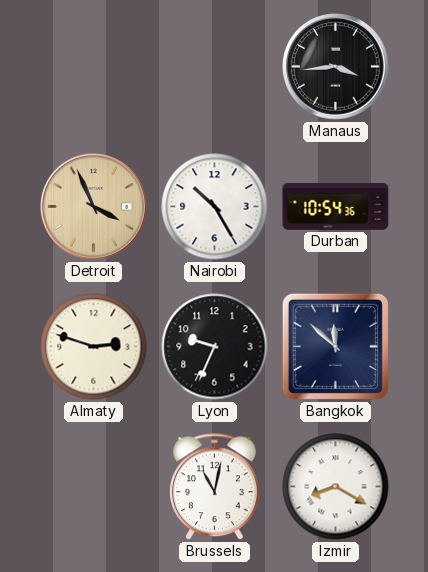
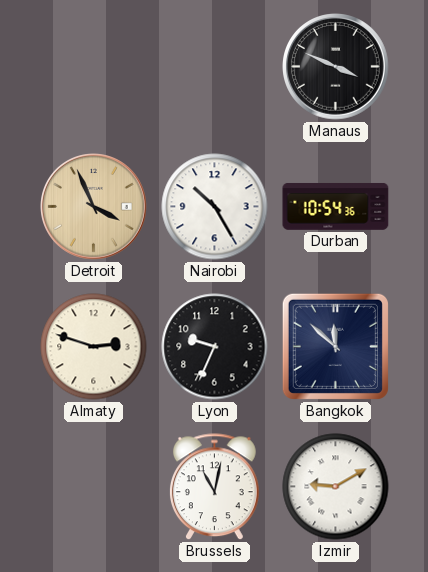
Manaus: 3:44 -> 3:49 (336, 67)
Izmir: 8:20 -> 9:10 (336, 487)
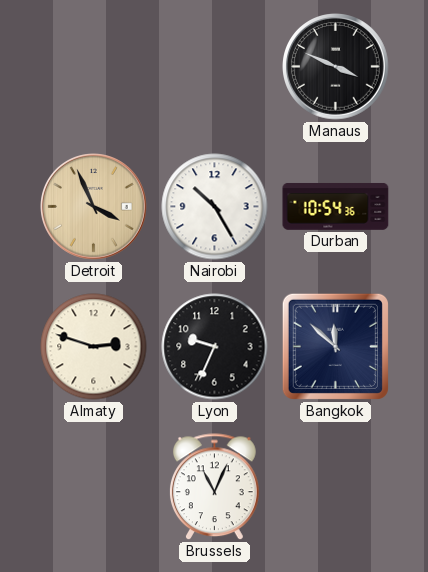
Brussels: 11:02 -> 11:04 (214, 487)
Izmir: 9:10 -> none (336, 487)
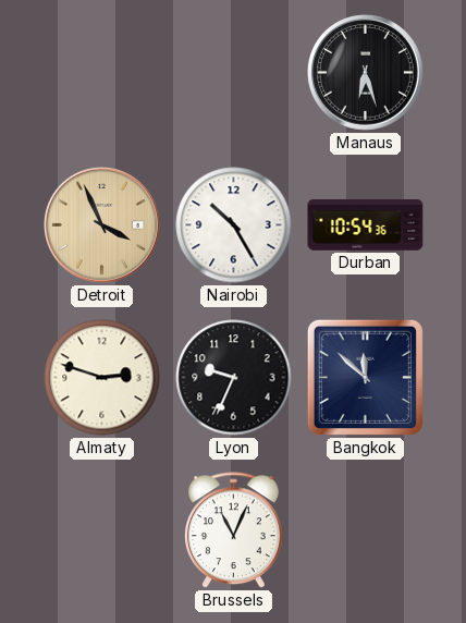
Manaus: 3:49 -> 6:27 (366, 73)
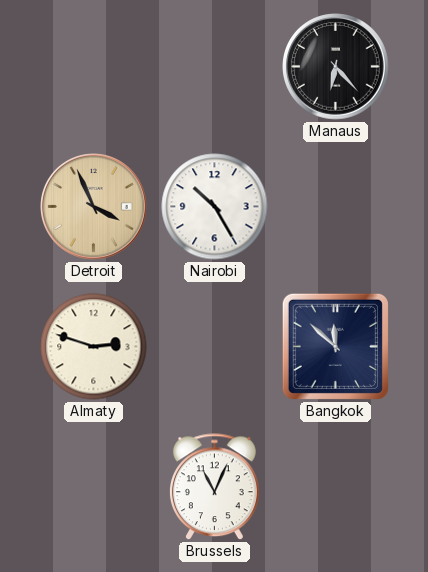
Manaus: 6:27 -> 6:23 (336, 67)
Durban: 10:54 -> none (366, 224)
Lyon: 9:34 -> none (234, 378)
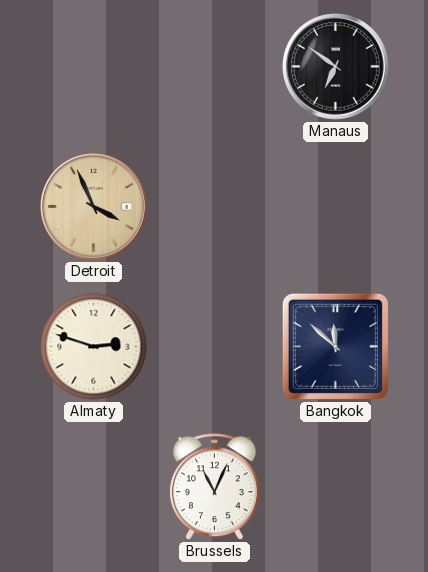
Manaus: 6:23 -> 6:51 (336, 67)
Nairobi: 10:25 -> none (215, 207)
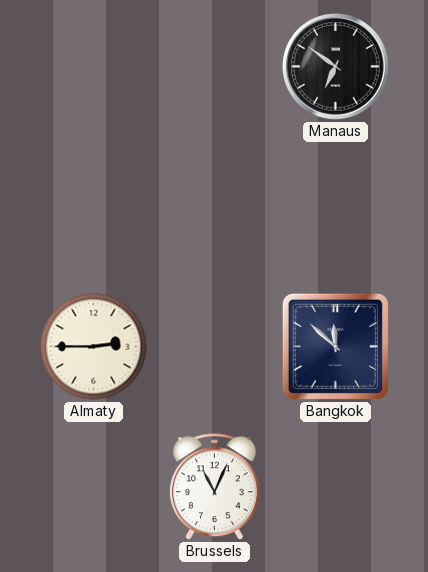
Detroit: 3:56 -> none (94, 207)
Almaty: 2:48 -> 2:45 (94, 347)
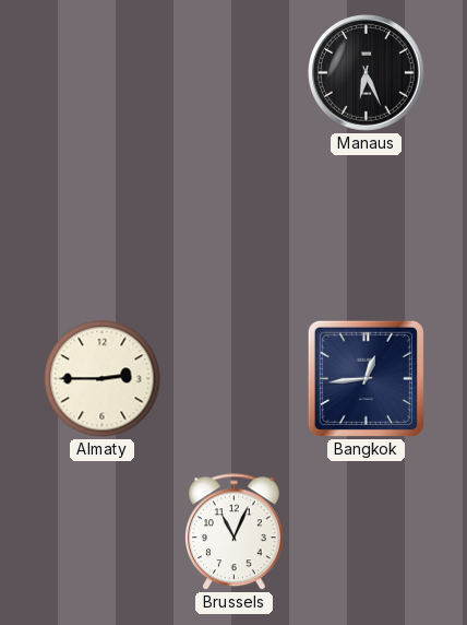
Manaus: 6:51 -> 6:26 (367, 73)
Bangkok: 11:52 -> 12:44 (366, 378)
